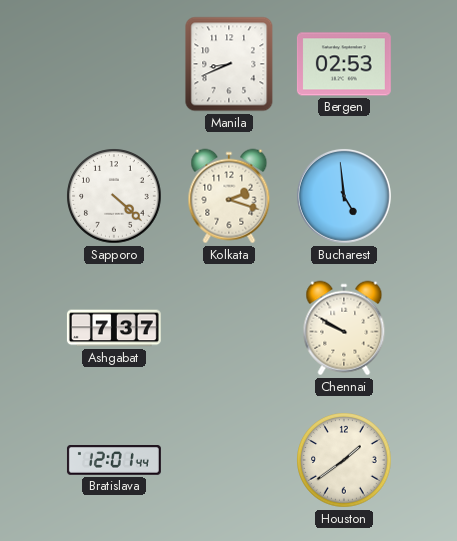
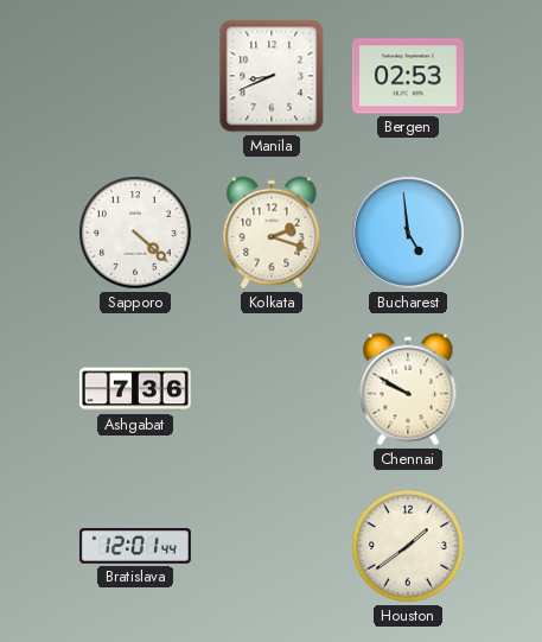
Ashgabat: 7:37 -> 7:36 (135, 389)
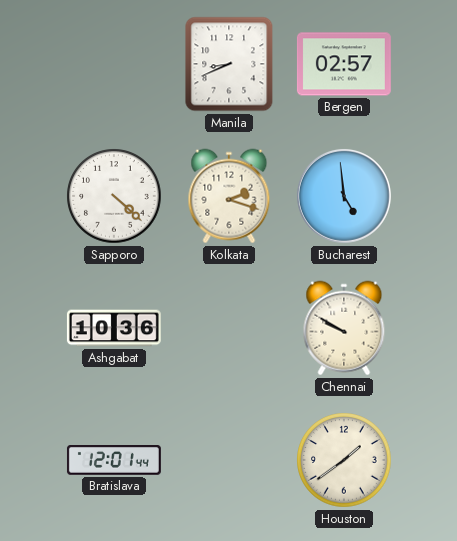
Bergen: 02:53 -> 02:57 (344, 64)
Ashgabat: 7:36 -> 10:36 (114, 328)
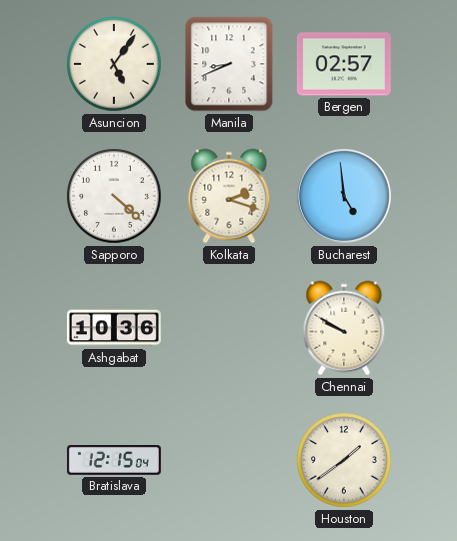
Asuncion: none -> 5:06 (114, 64)
Bratislava: 12:01 -> 12:15 (114, 460)
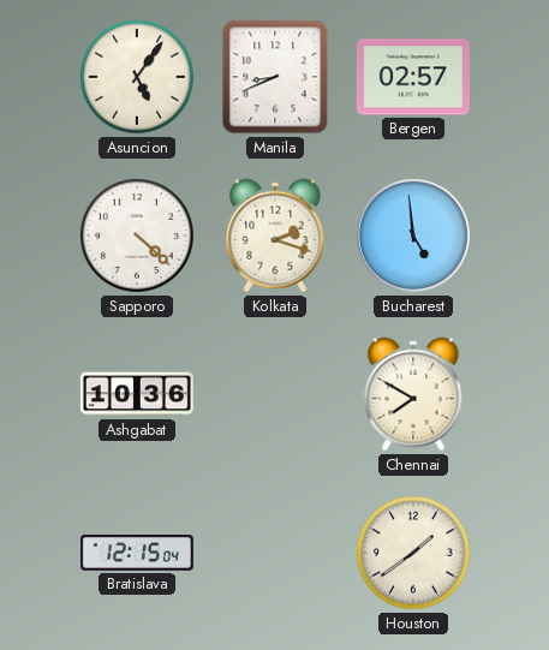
Chennai: 9:50 -> 7:50 (413, 394)
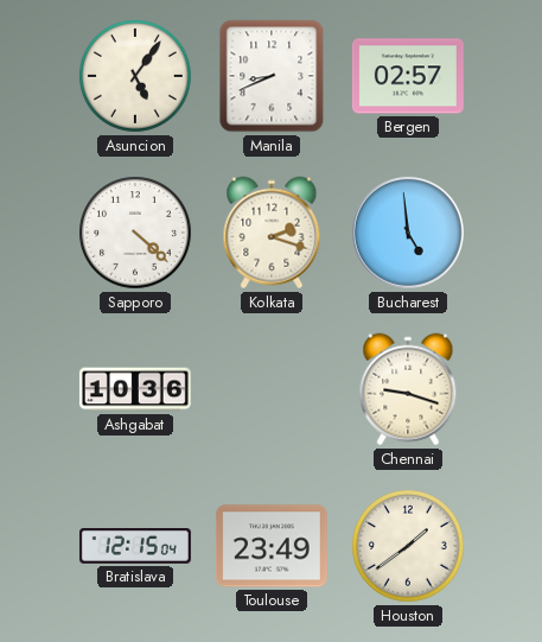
Chennai: 7:50 -> 9:18 (408, 389)
Toulouse: none -> 23:49 (272, 546)
